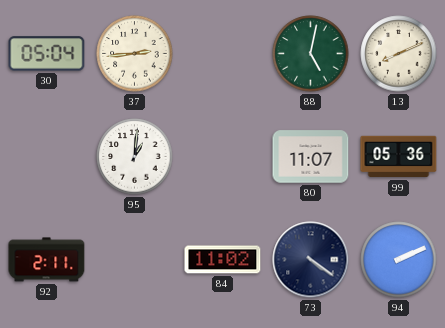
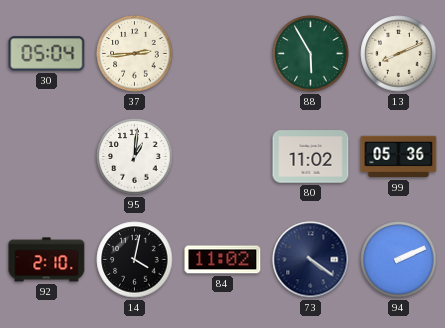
88: 5:02 -> 5:55 (311, 54)
80: 11:07 -> 11:02 (311, 157)
92: 2:11 -> 2:10 (47, 260)
14: none -> 4:02 (135, 260)
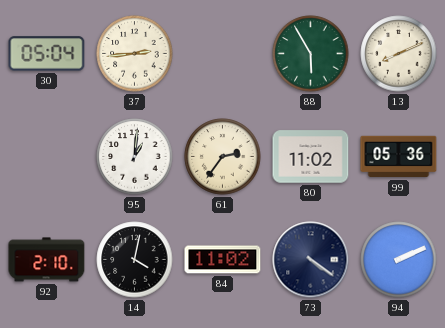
61: none -> 2:36 (223, 157)
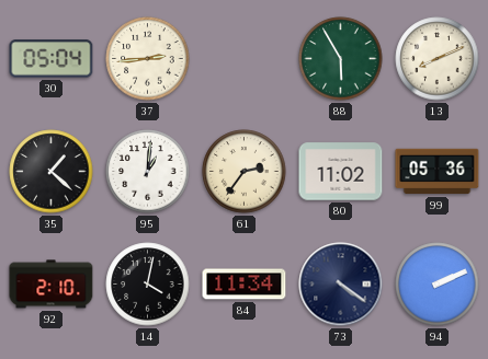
35: none -> 1:22 (52, 172)
84: 11:02 -> 11:34 (245, 285)
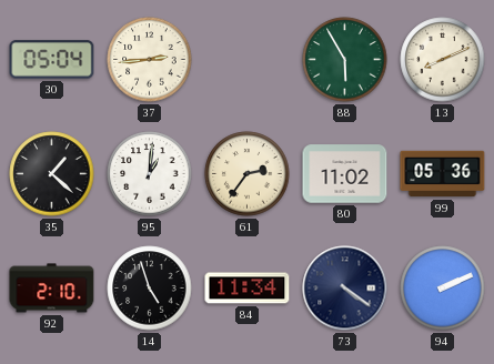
14: 4:02 -> 4:57 (150, 289)
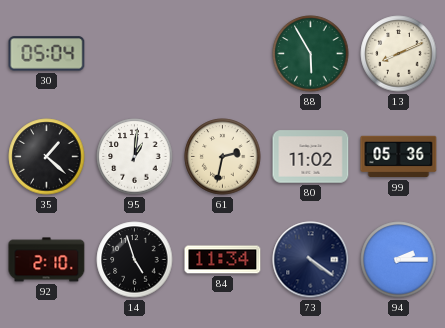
37: 2:44 -> none (150, 60)
61: 2:36 -> 2:32 (223, 157)
94: 2:11 -> 2:15 (399, 260)
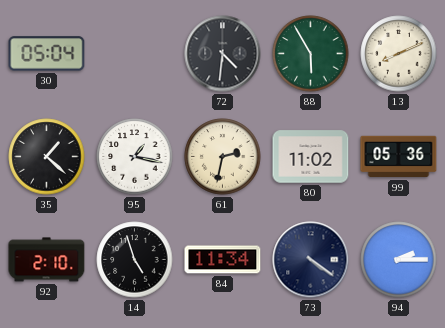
72: none -> 4:31 (223, 54)
95: 1:01 -> 1:17 (135, 157)
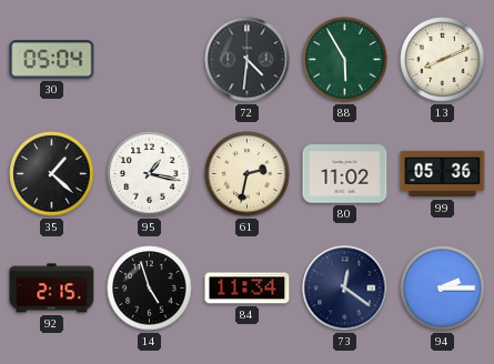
92: 2:10 -> 2:15 (52, 289)
73: 4:21 -> 12:21 (345, 289)
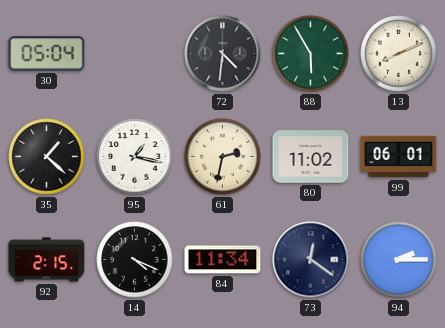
99: 05:36 -> 06:01 (399, 157)
14: 4:57 -> 4:19 (135, 260)
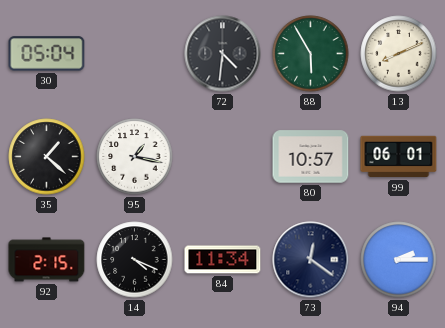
61: 2:32 -> none (223, 157)
80: 11:02 -> 10:57 (311, 157)
